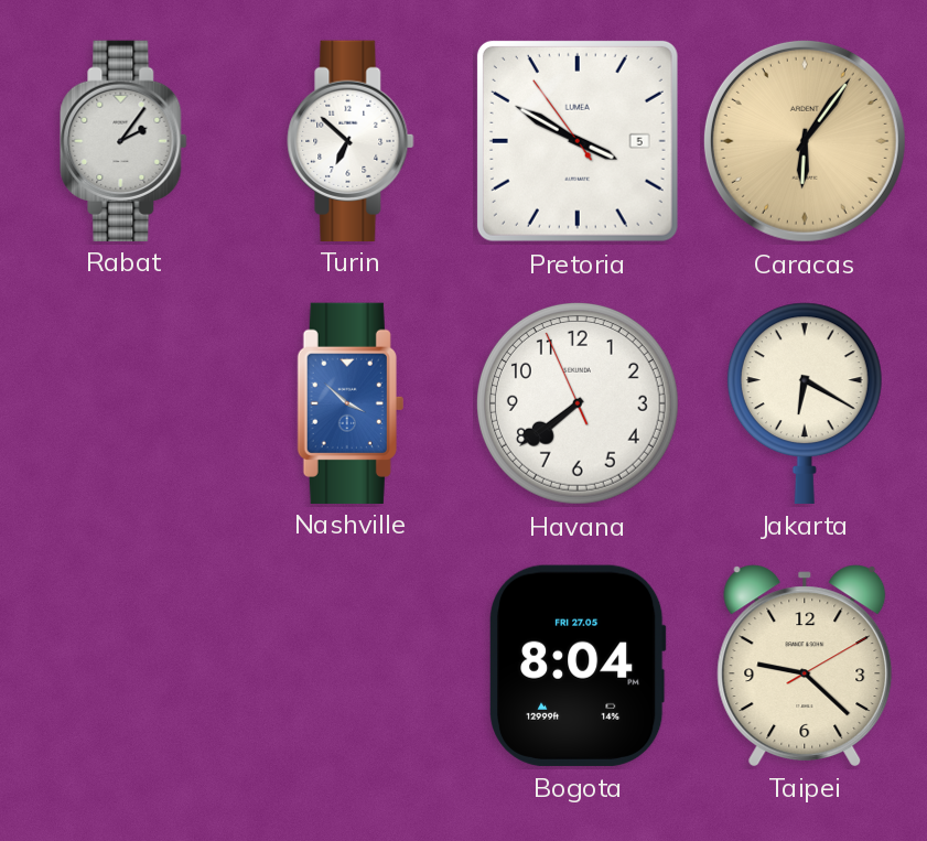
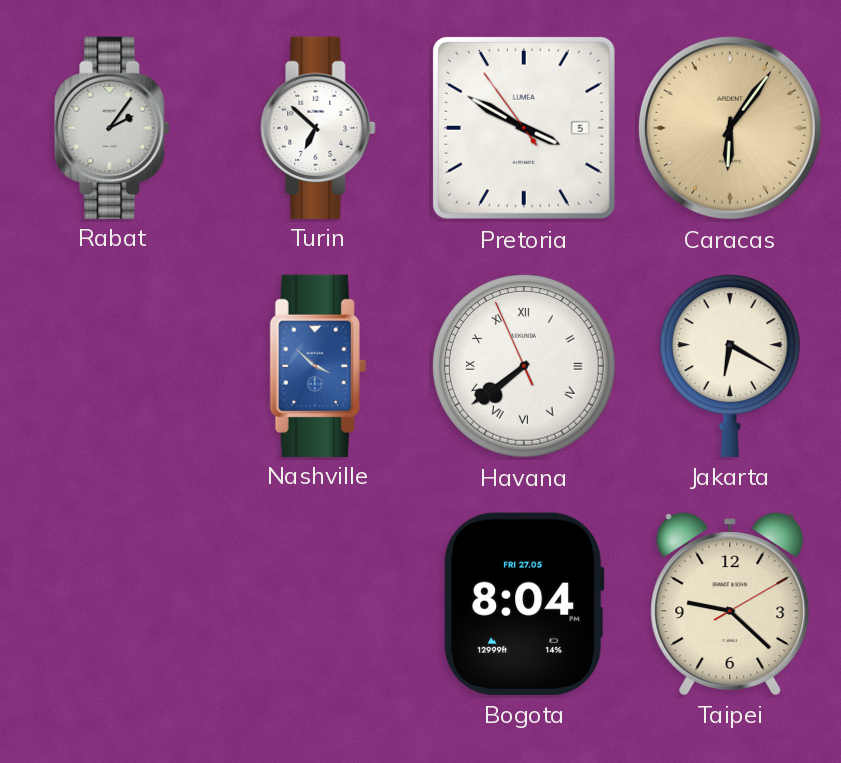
Havana numerals: Arabic -> Roman (524, 366)
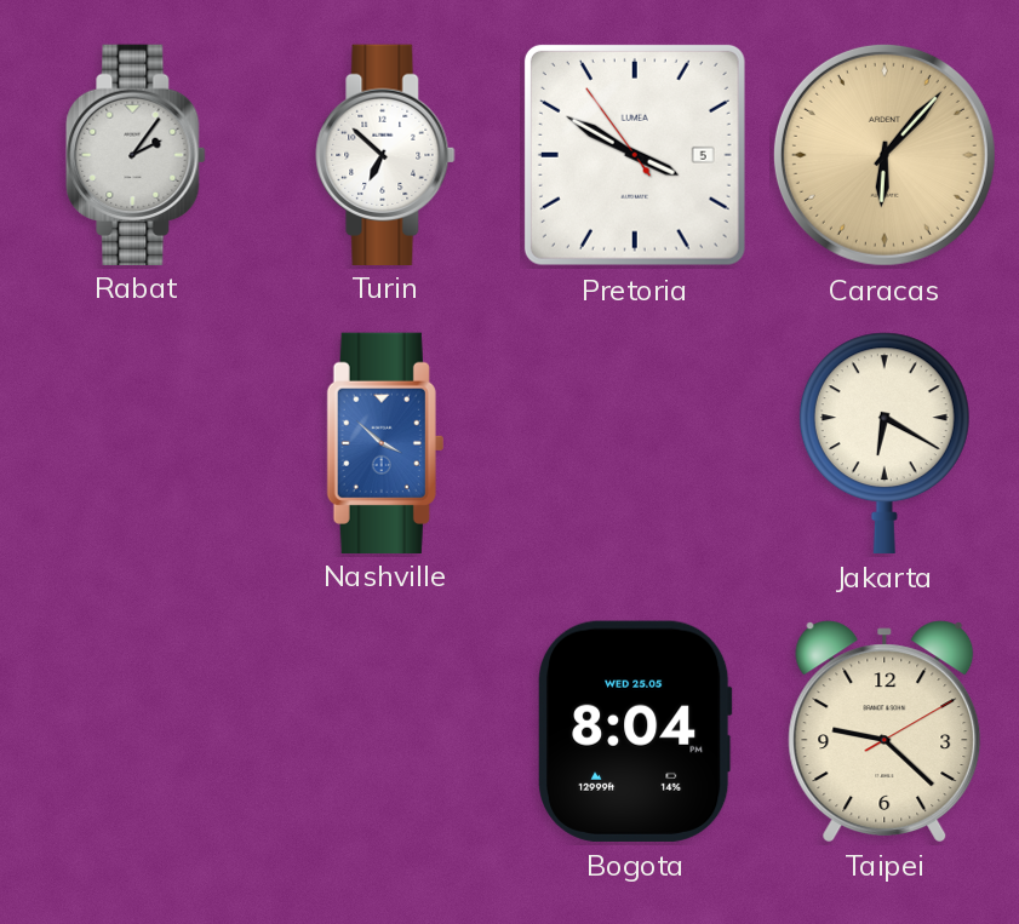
Caracas: 6:06 -> 6:07 (885, 155)
Havana: 7:38 -> none (524, 366)
Bogota date: FRI 27.05 -> WED 25.05 (636, 731)
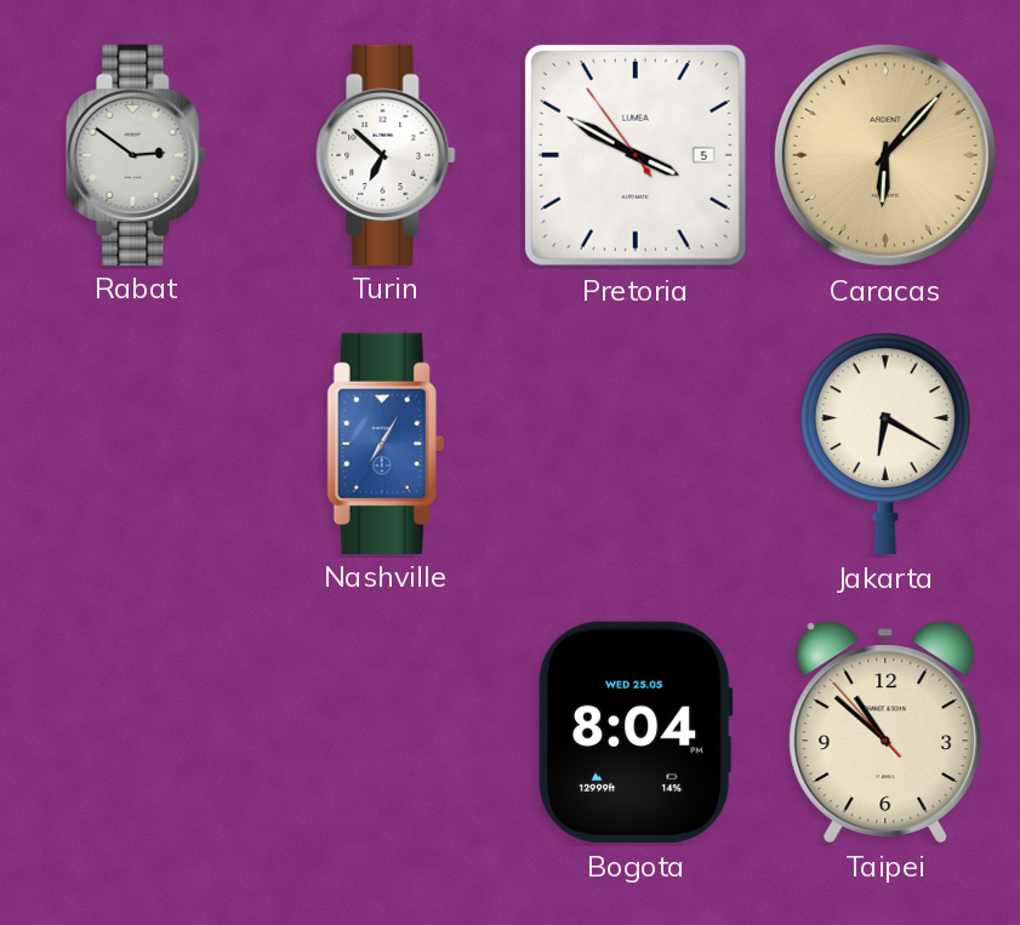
Rabat: 2:06 -> 2:51 (136, 154)
Nashville: 3:52 -> 7:05 (386, 442)
Taipei: 9:22 -> 10:51 (885, 732)
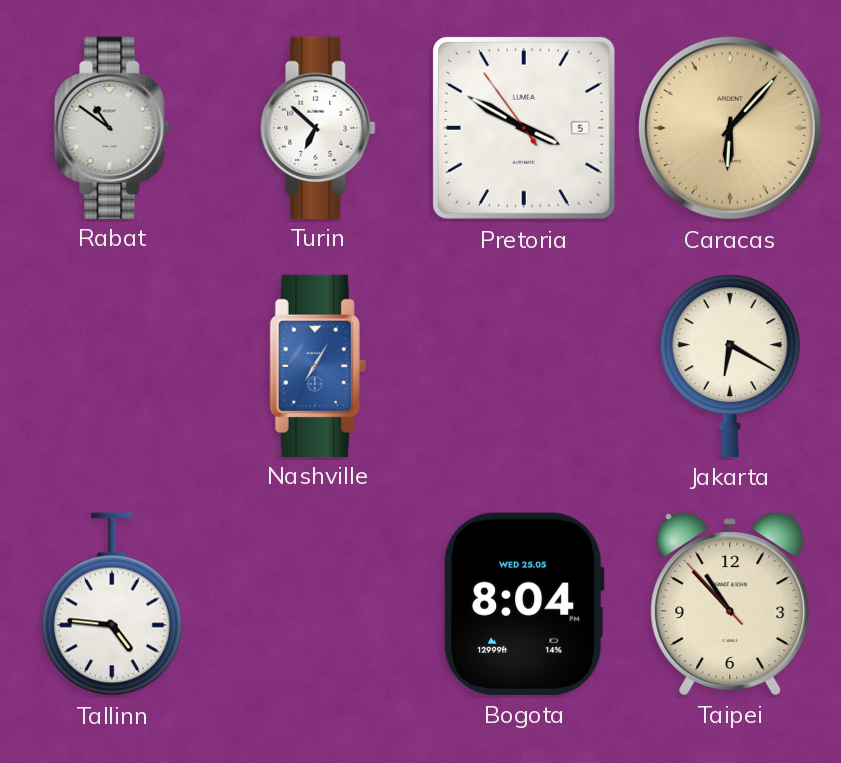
Rabat: 2:51 -> 10:51 (112, 127)
Tallinn: none -> 4:46 (112, 604)
Taipei: 10:51 -> 10:52 (730, 604)
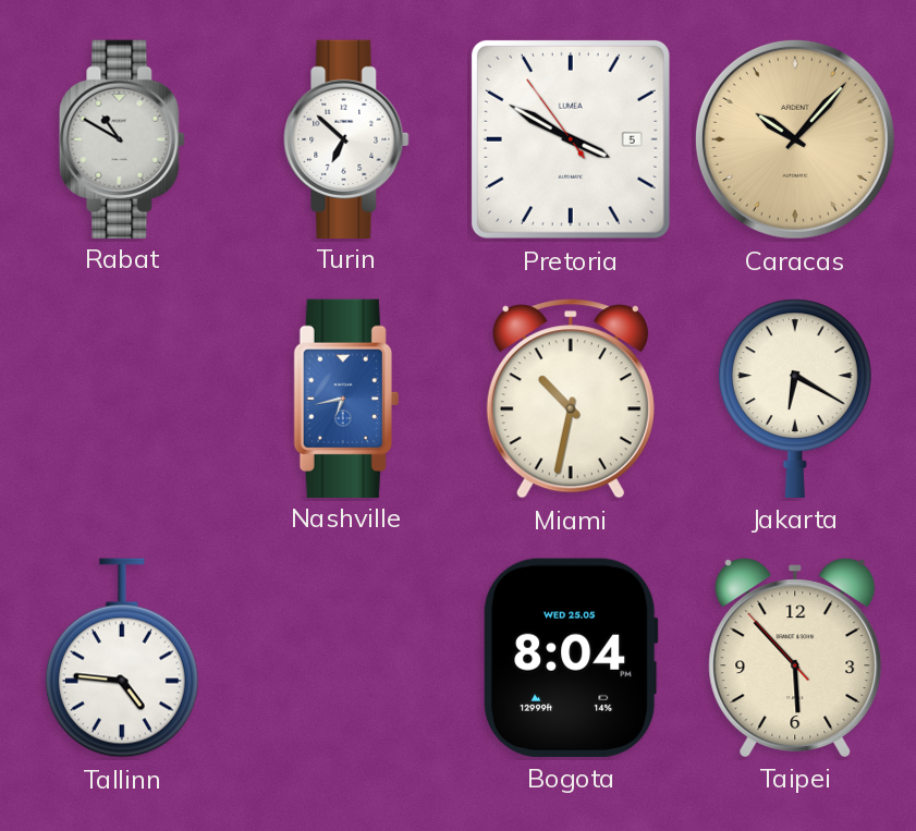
Rabat: 10:51 -> 10:50 (122, 138)
Caracas: 6:07 -> 10:07 (795, 139)
Nashville: 7:05 -> 6:43 (346, 398)
Miami: none -> 10:32 (571, 399)
Taipei: 10:52 -> 5:52 (795, 658)
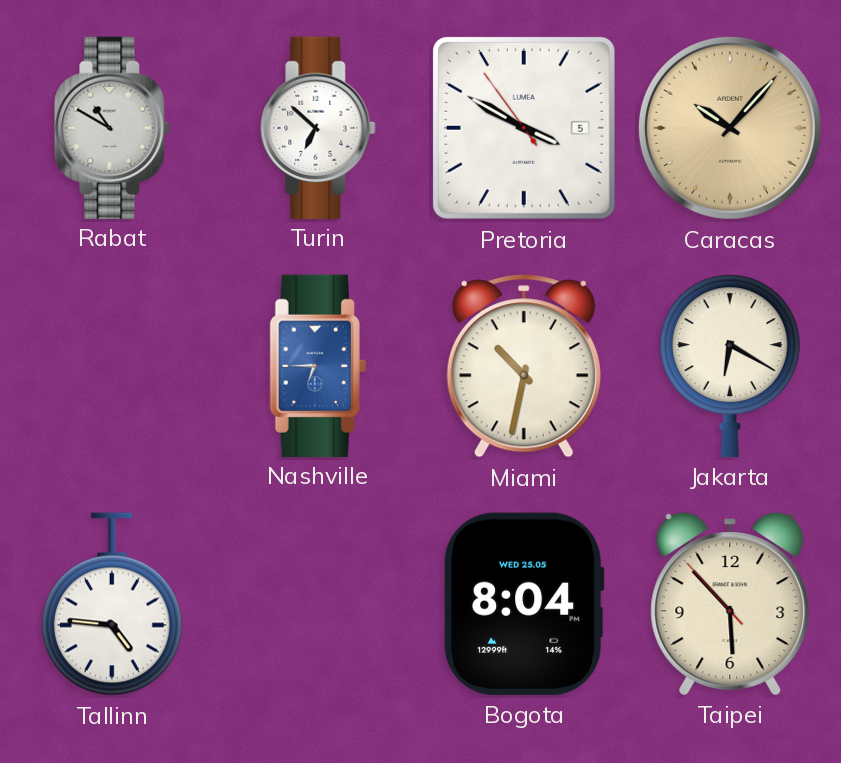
Nashville: 6:43 -> 6:45 (318, 365)
